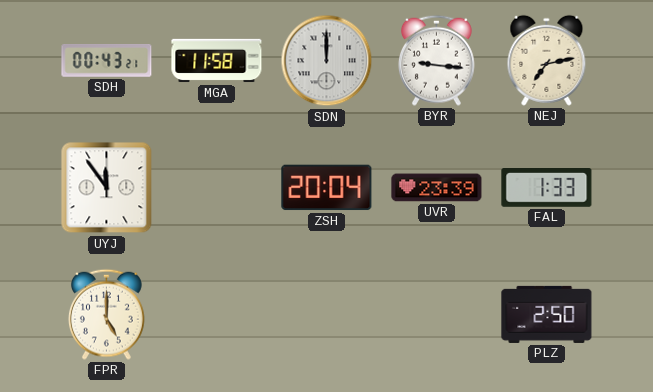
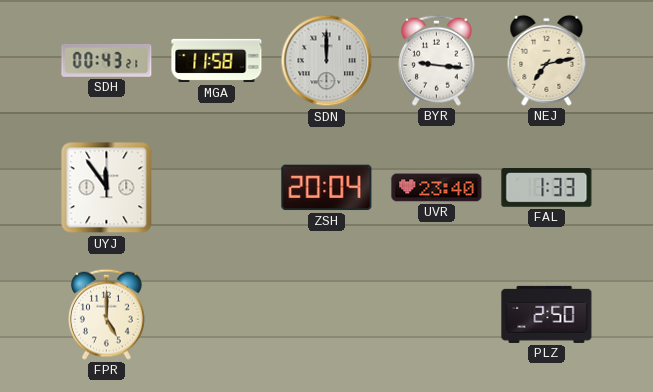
UVR: 23:39 -> 23:40 (437, 188)
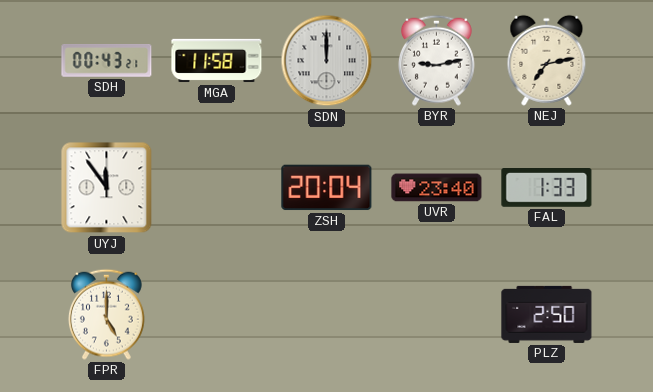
BYR: 9:16 -> 9:13 (436, 60)
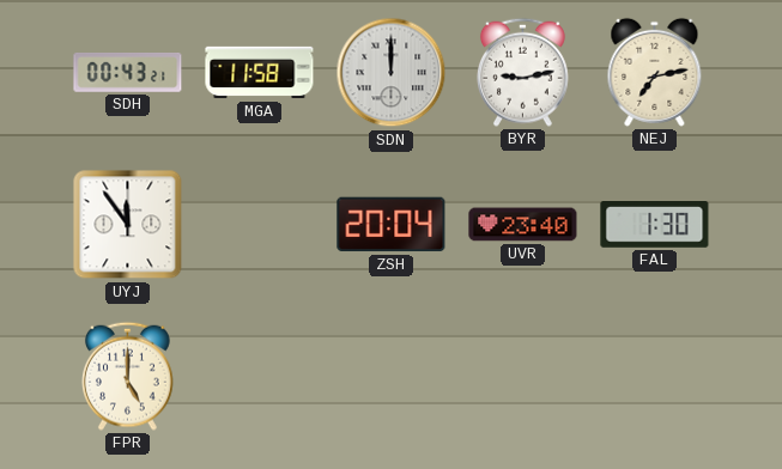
FAL: 1:33 -> 1:30 (655, 225)
PLZ: 2:50 -> none (547, 314)
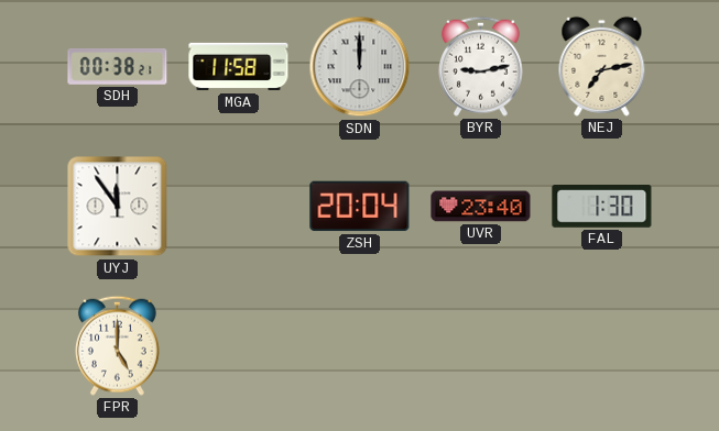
SDH: 00:43 -> 00:38 (118, 67)
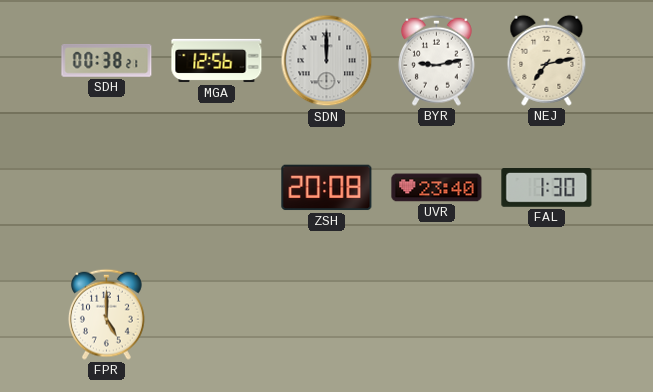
MGA: 11:58 -> 12:56 (217, 61)
UYJ: 11:54 -> none (118, 207)
ZSH: 20:04 -> 20:08 (327, 188)
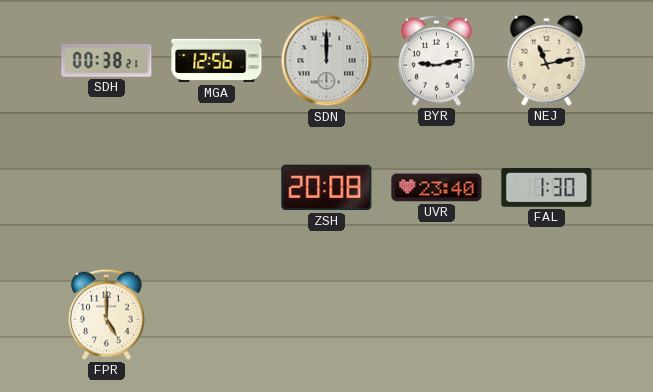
NEJ: 7:13 -> 11:13 (547, 60)
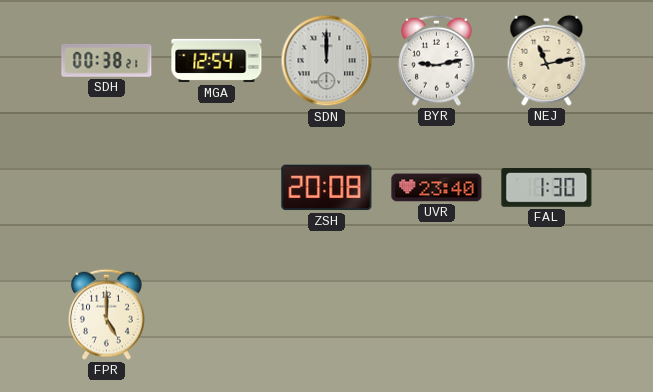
MGA: 12:56 -> 12:54 (217, 61)
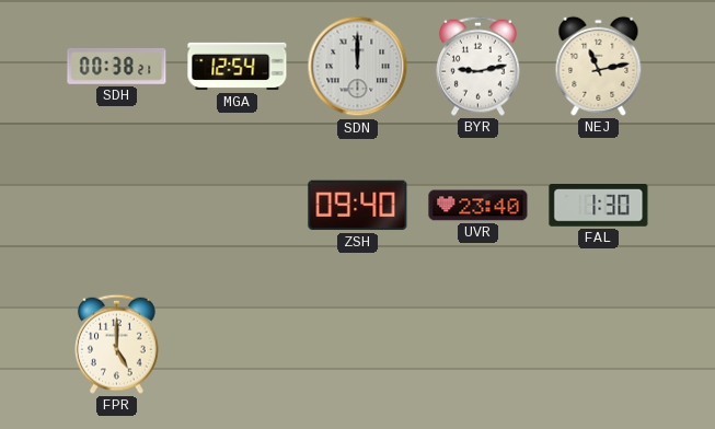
ZSH: 20:08 -> 09:40 (358, 206)
